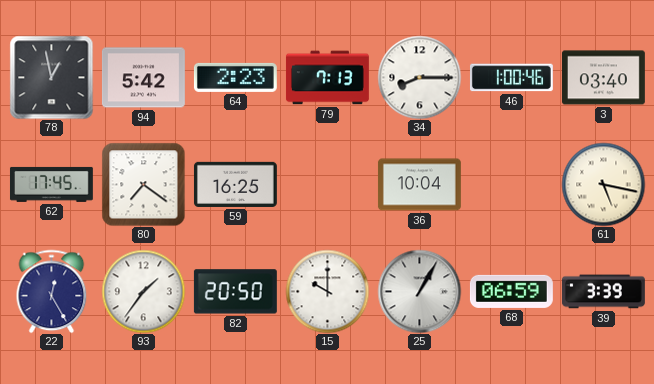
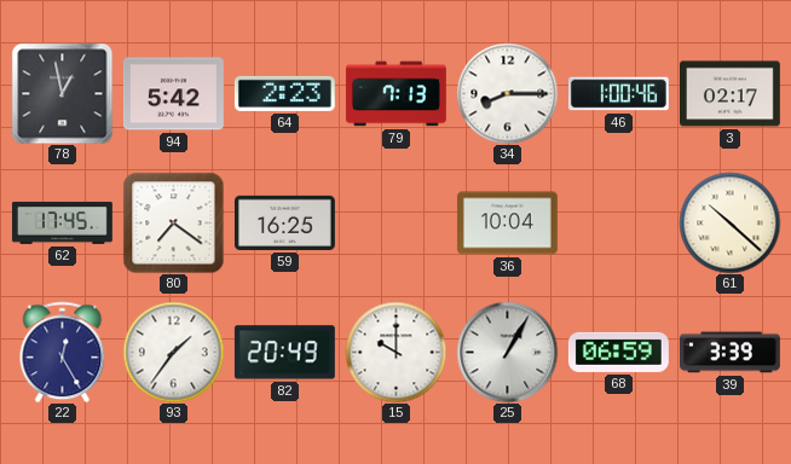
3: 03:40 -> 02:17 (729, 94)
61: 5:17 -> 10:22 (729, 222)
82: 20:50 -> 20:49 (284, 353)
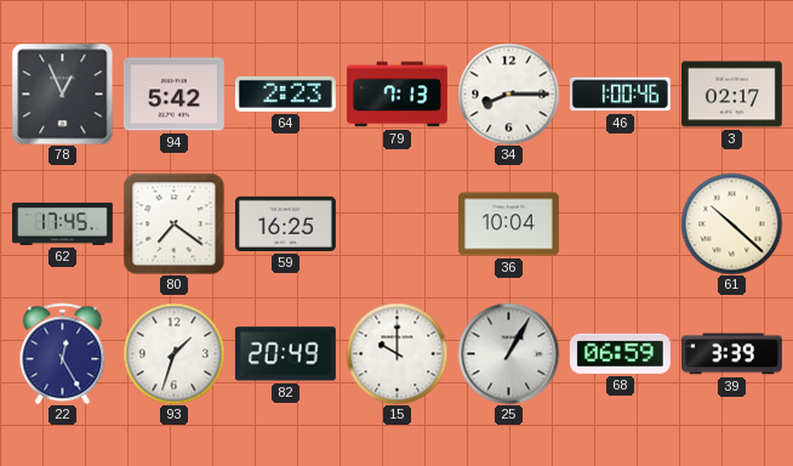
78: 12:58 -> 12:56 (62, 93)
93: 1:36 -> 1:33 (173, 353)
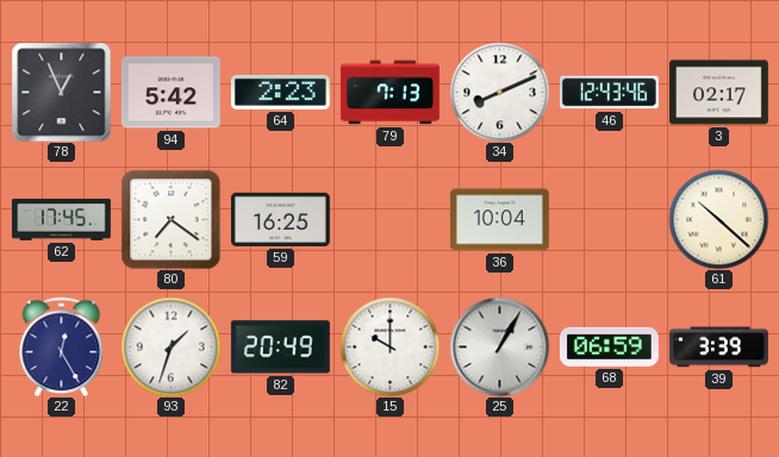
34: 8:15 -> 8:11 (499, 92)
46: 1:00 -> 12:43 (609, 93)
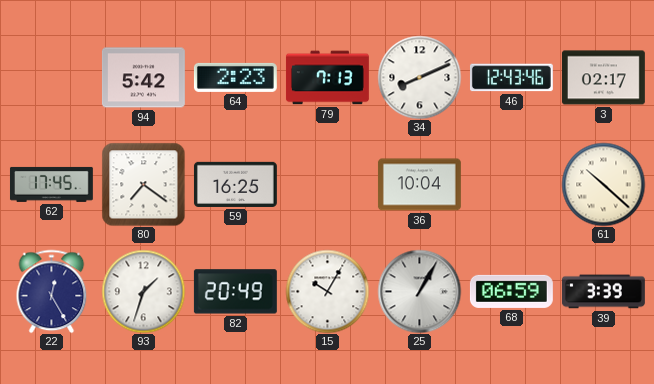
78: 12:56 -> none (61, 92)
15: 10:00 -> 10:05 (327, 291)
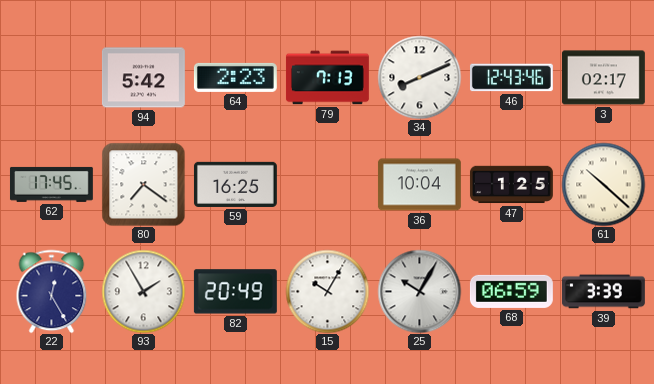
47: none -> 1:25 (511, 185)
93: 1:33 -> 1:55 (143, 291)
25: 1:05 -> 10:05 (419, 291)
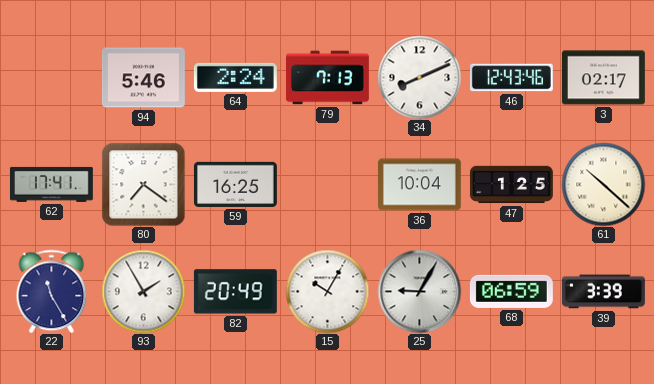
94: 5:42 -> 5:46 (143, 78)
64: 2:23 -> 2:24 (235, 77)
62: 17:45 -> 17:41 (51, 184)
22: 12:25 -> 11:25 (52, 291)
25: 10:05 -> 9:05 (419, 291)
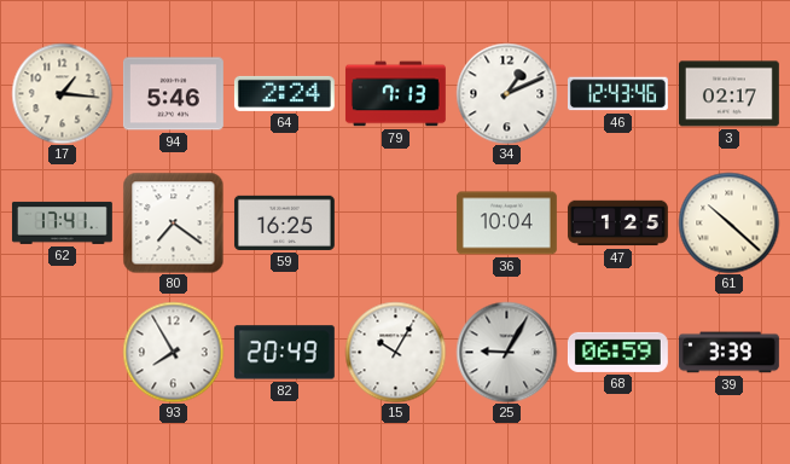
17: none -> 1:16 (62, 93)
34: 8:11 -> 1:11 (506, 93)
22: 11:25 -> none (52, 291)
93: 1:55 -> 7:55 (173, 352)
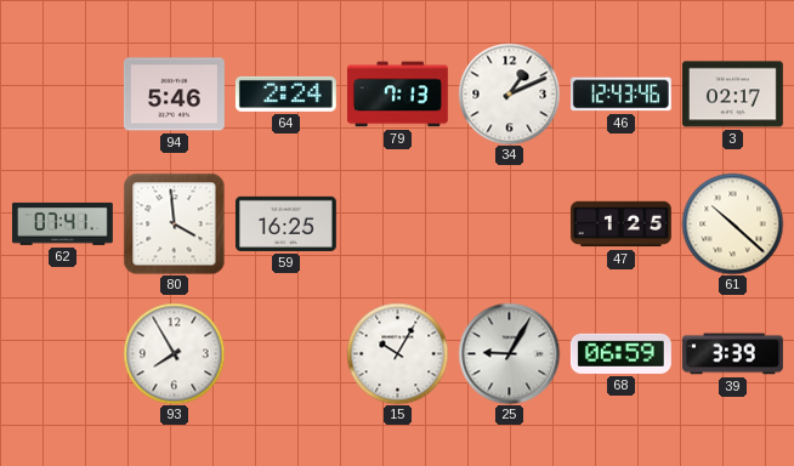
17: 1:16 -> none (62, 93)
62: 17:41 -> 07:41 (62, 223)
80: 7:21 -> 3:59 (174, 223)
36: 10:04 -> none (506, 224)
82: 20:49 -> none (284, 353)
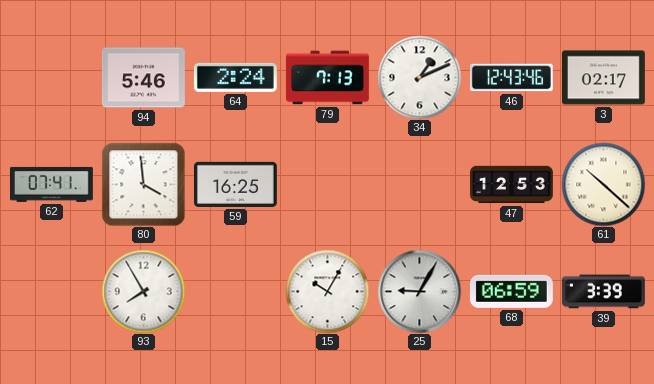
47: 1:25 -> 12:53 (511, 185)
